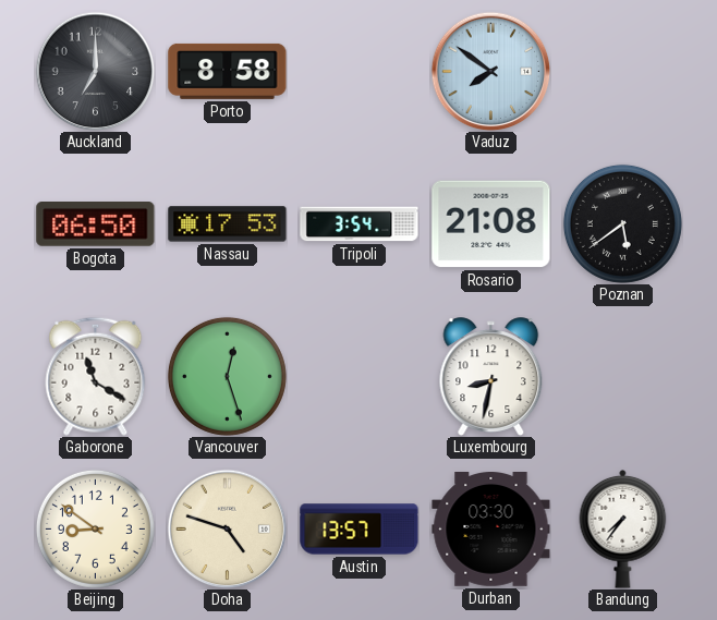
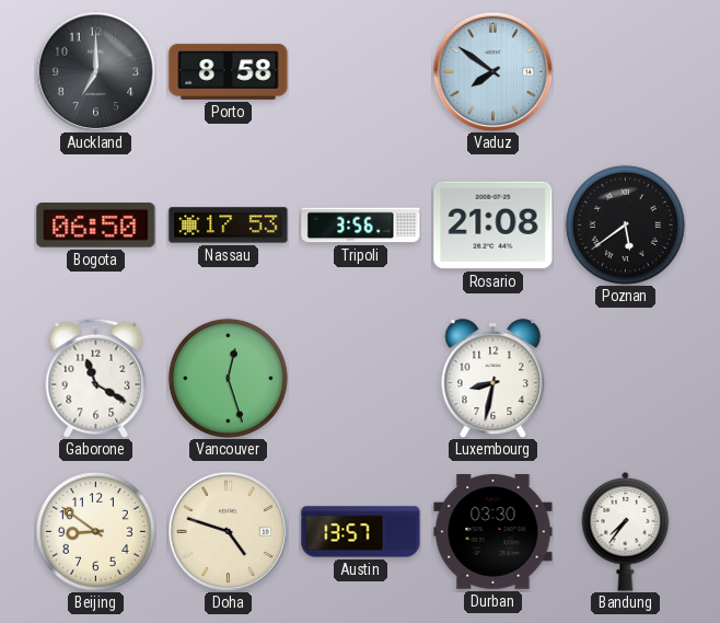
Tripoli: 3:54 -> 3:56 (361, 226)
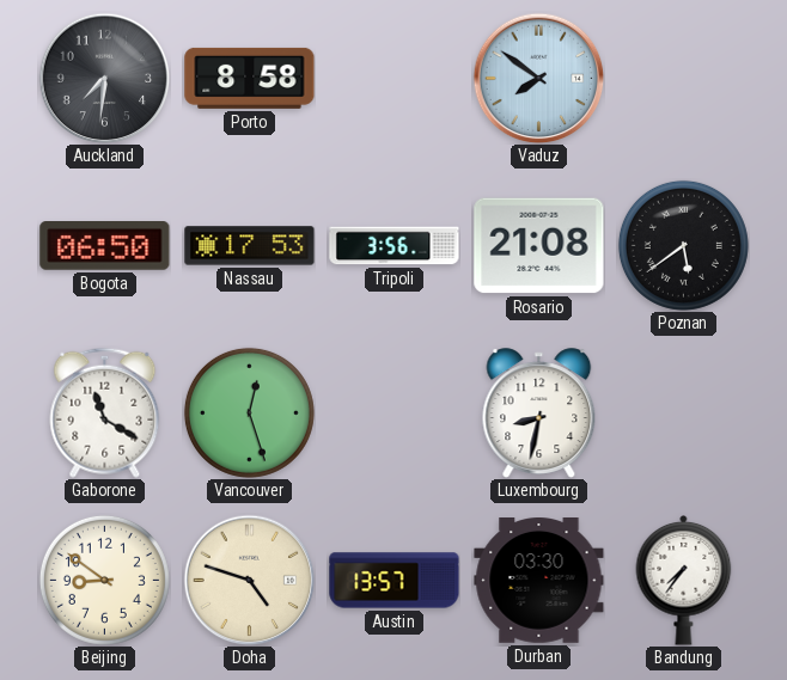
Auckland: 7:00 -> 7:31 (104, 78)
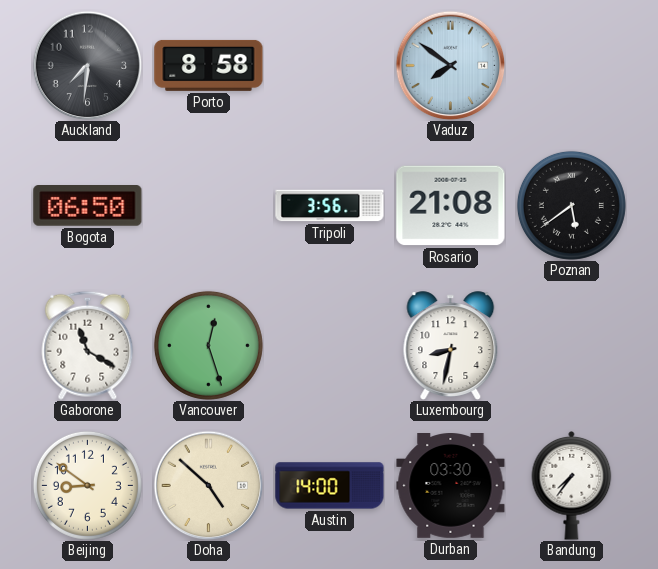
Nassau: 17:53 -> none (250, 246)
Doha: 4:48 -> 4:52 (208, 485)
Austin: 13:57 -> 14:00 (330, 486)
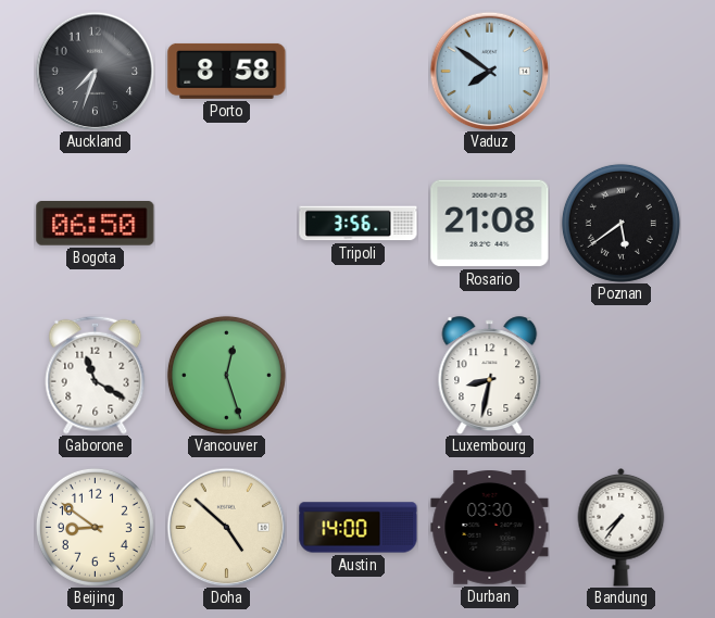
Auckland: 7:31 -> 7:33 (95, 71)
